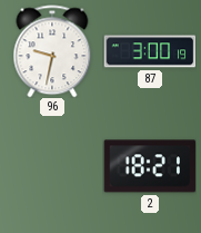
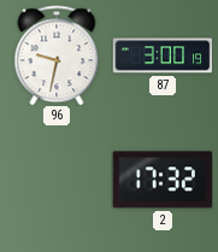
2: 18:21 -> 17:32 (163, 180)
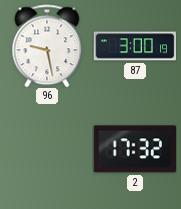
96: 9:32 -> 9:28 (47, 46)
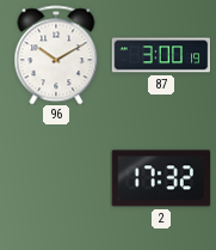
96: 9:28 -> 10:10 (56, 55)
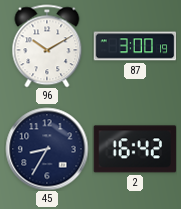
45: none -> 8:35 (47, 149)
2: 17:32 -> 16:42 (135, 149)
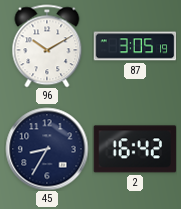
87: 3:00 -> 3:05 (135, 46)
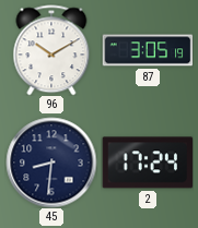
45: 8:35 -> 8:31 (51, 163)
2: 16:42 -> 17:24 (148, 163)
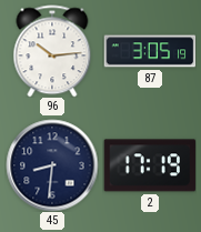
96: 10:10 -> 10:14 (52, 51)
2: 17:24 -> 17:19 (150, 165)
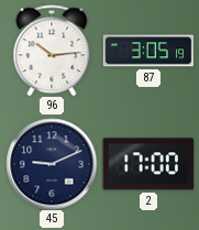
45: 8:31 -> 9:11 (52, 164)
2: 17:19 -> 17:00 (148, 164)
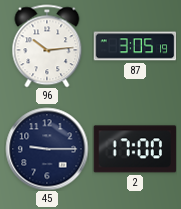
45: 9:11 -> 9:15 (47, 149)
